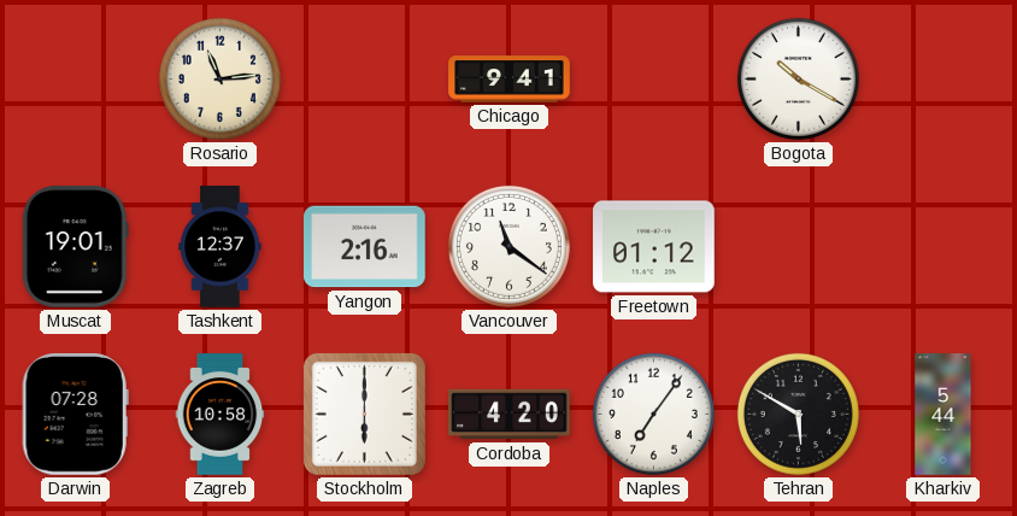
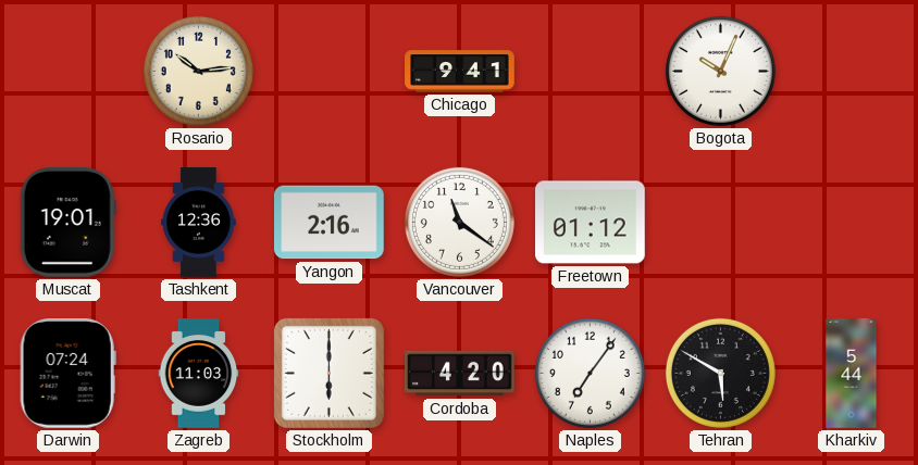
Rosario: 11:14 -> 10:14 (198, 71)
Bogota: 10:20 -> 10:04 (720, 71)
Tashkent: 12:37 -> 12:36 (199, 223)
Darwin: 07:28 -> 07:24 (67, 374)
Zagreb: 10:58 -> 11:03 (199, 374)
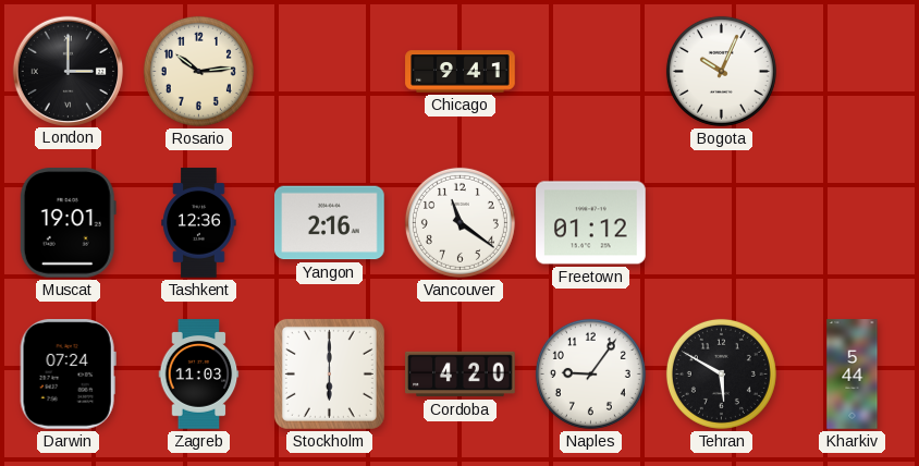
London: none -> 3:00 (68, 71)
Naples: 7:06 -> 9:06 (590, 373)
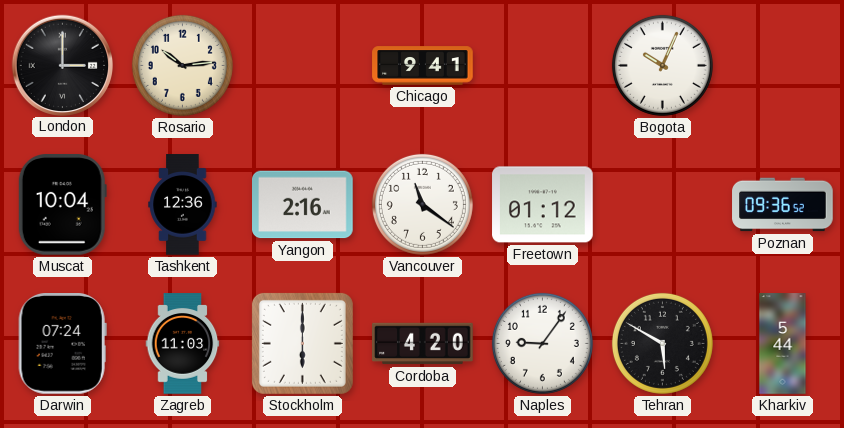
Muscat: 19:01 -> 10:04 (62, 205)
Poznan: none -> 09:36 (783, 205)
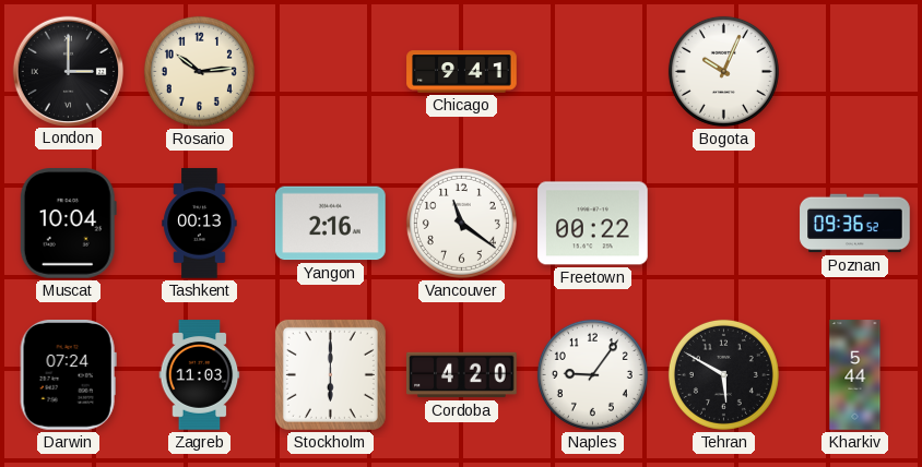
Tashkent: 12:36 -> 00:13 (200, 224)
Freetown: 01:12 -> 00:22 (593, 224)
